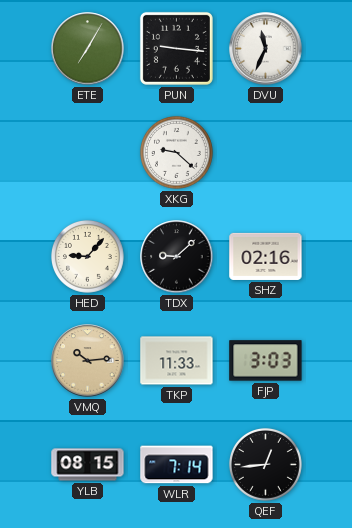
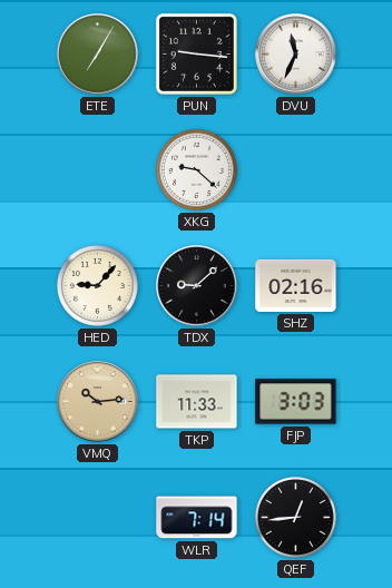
YLB: 08:15 -> none (88, 465)
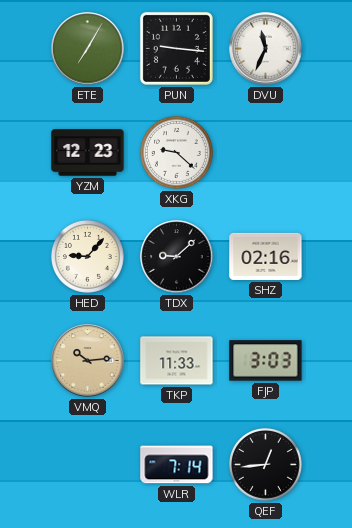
YZM: none -> 12:23 (88, 153)
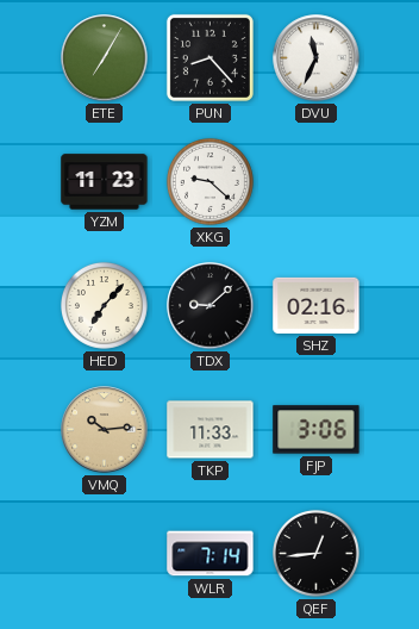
PUN: 9:16 -> 8:23 (209, 57)
YZM: 12:23 -> 11:23 (105, 182)
HED: 9:07 -> 7:07 (104, 305)
FJP: 3:03 -> 3:06 (317, 430)
